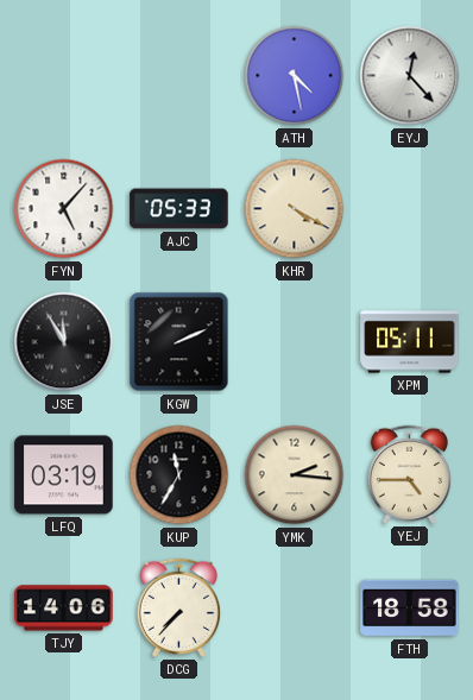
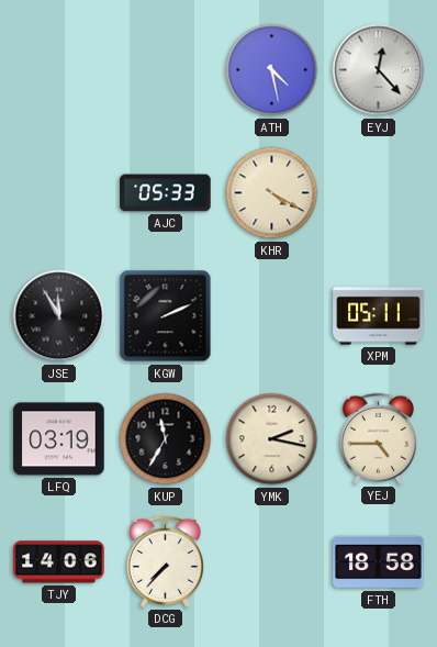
FYN: 5:07 -> none (64, 209)
YMK: 2:16 -> 2:17 (272, 439)
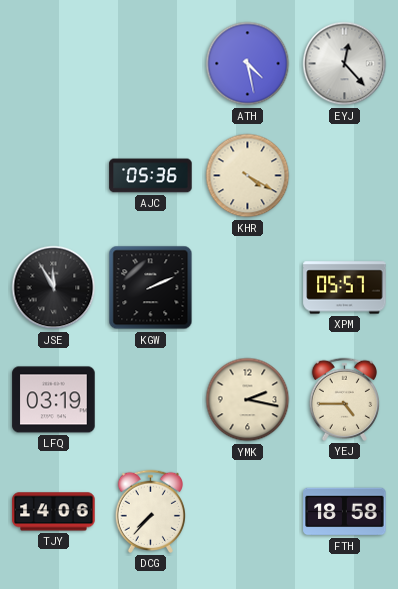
AJC: 05:33 -> 05:36 (151, 176)
XPM: 05:11 -> 05:57 (345, 288)
KUP: 11:35 -> none (166, 439)
